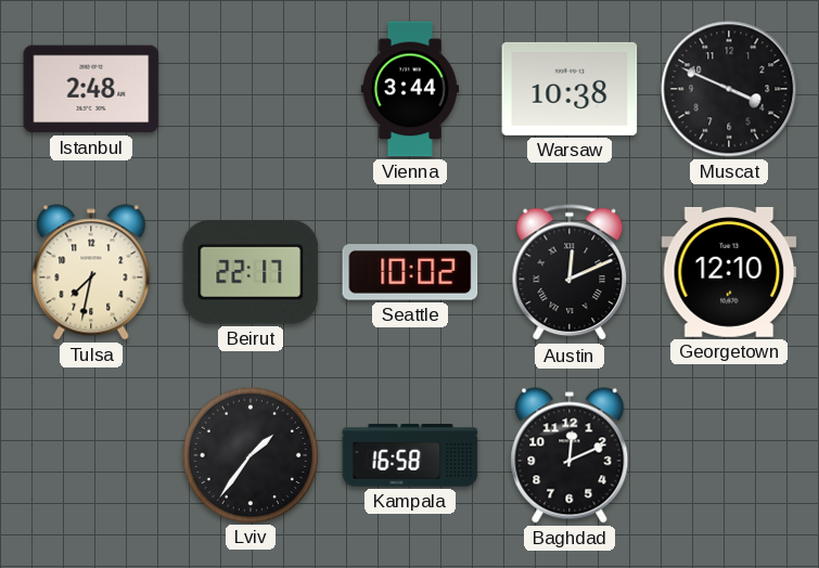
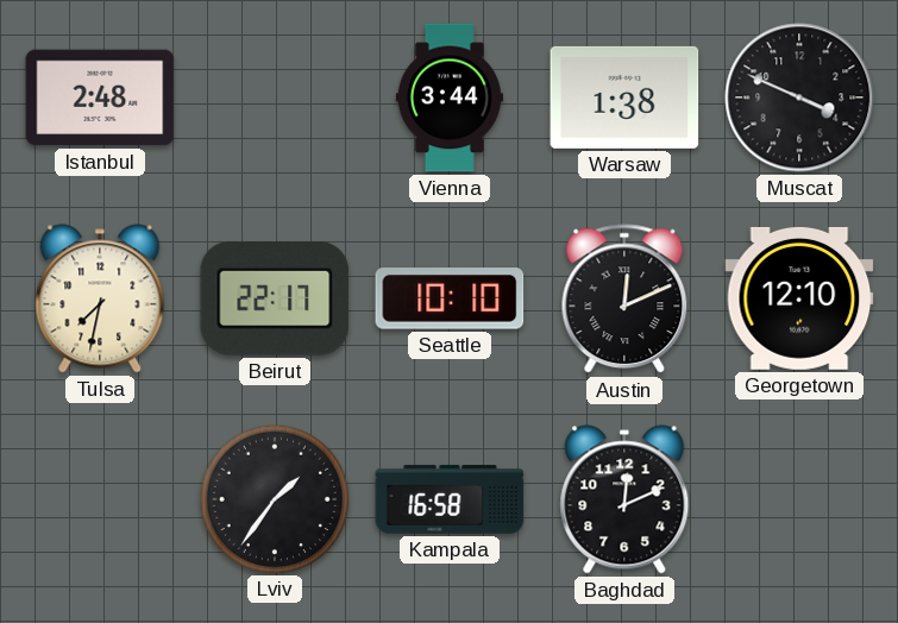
Warsaw: 10:38 -> 1:38 (624, 97)
Seattle: 10:02 -> 10:10 (450, 298)
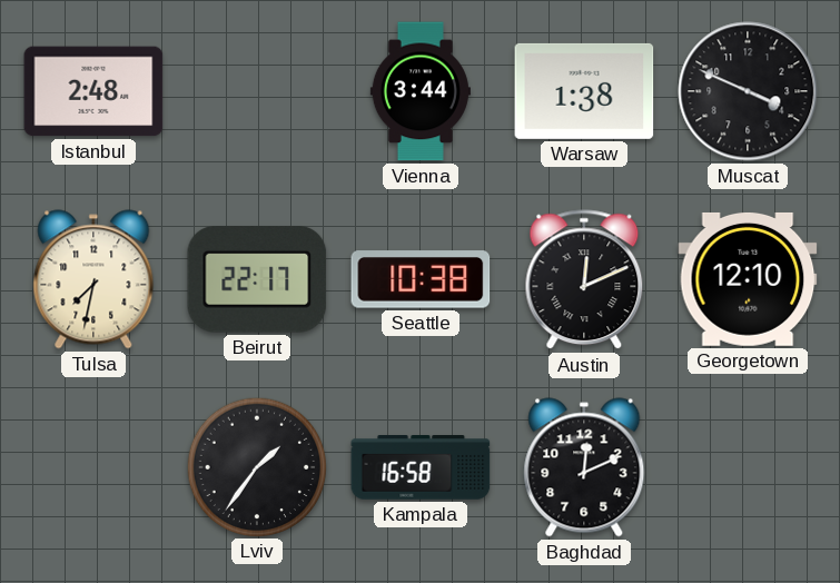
Seattle: 10:10 -> 10:38 (421, 279)
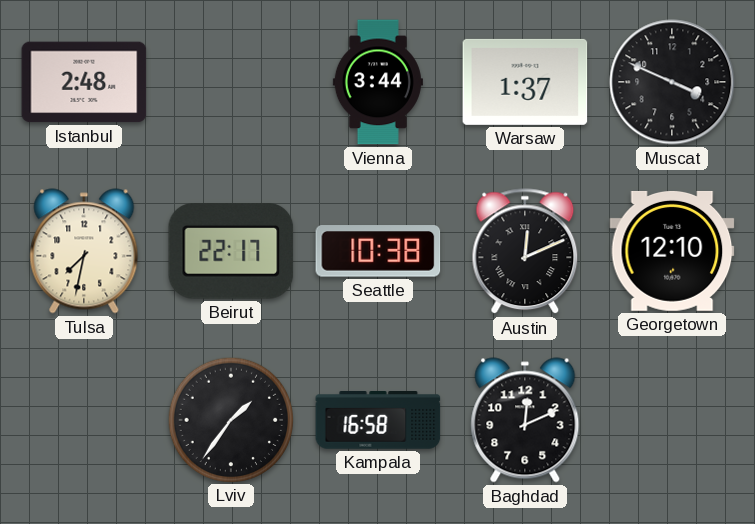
Warsaw: 1:38 -> 1:37 (525, 82)
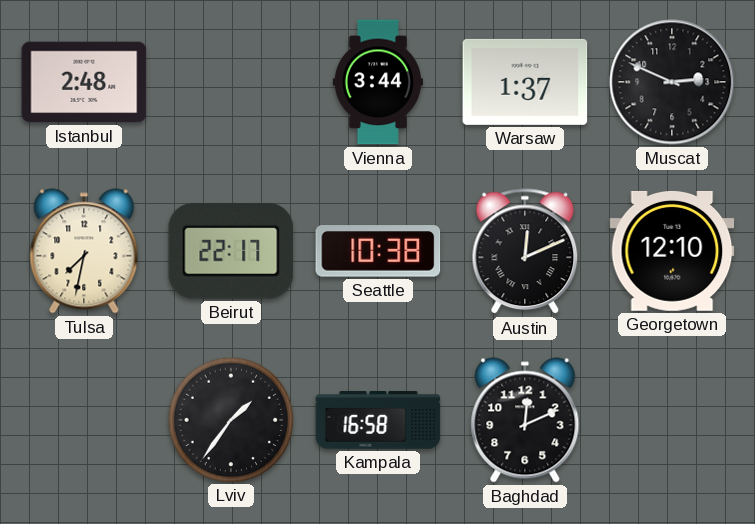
Muscat: 3:49 -> 2:49 (672, 82)
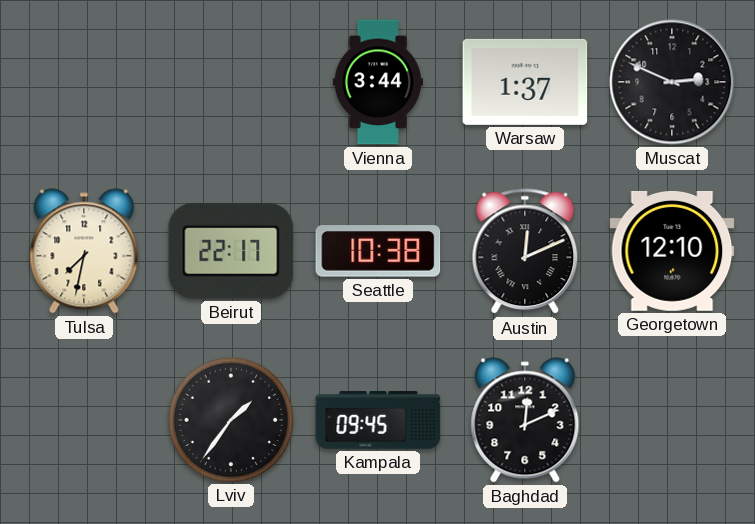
Istanbul: 2:48 -> none (84, 82)
Kampala: 16:58 -> 09:45 (378, 421)
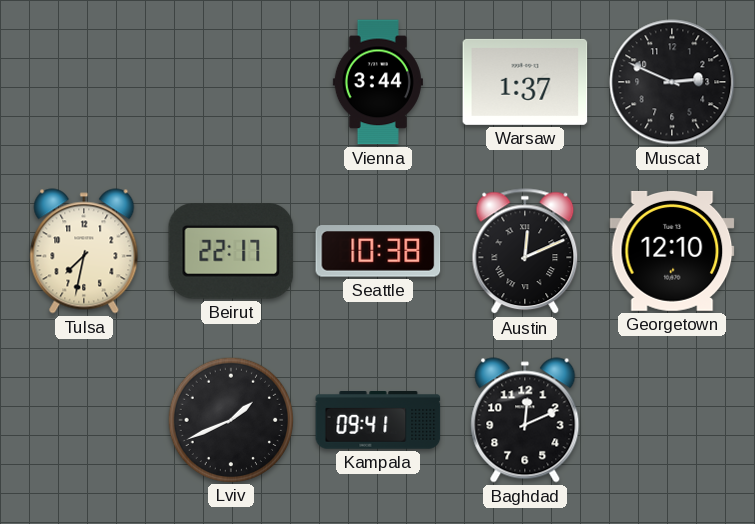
Lviv: 1:36 -> 1:41 (230, 419)
Kampala: 09:45 -> 09:41 (378, 421)
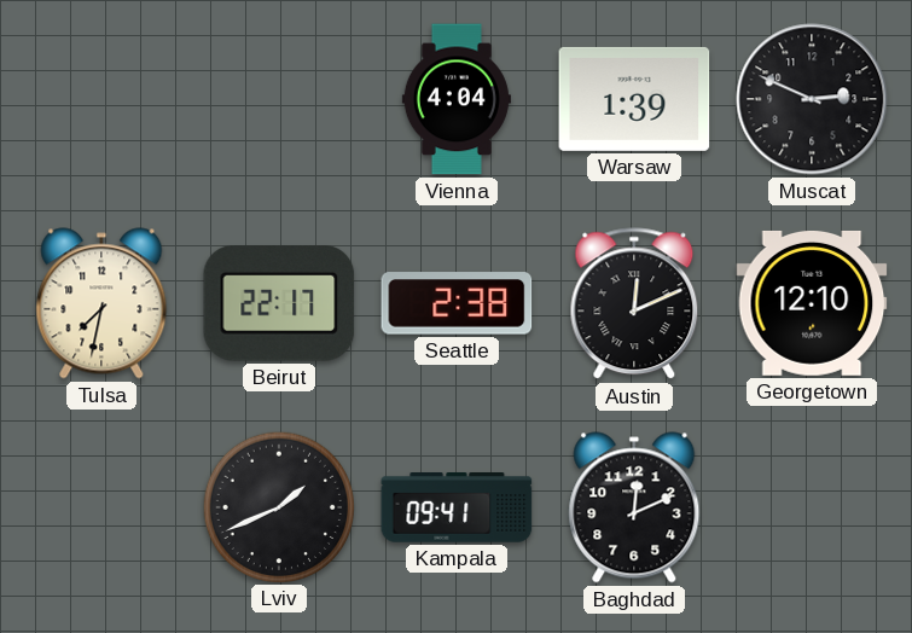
Vienna: 3:44 -> 4:04 (457, 99)
Warsaw: 1:37 -> 1:39 (634, 99)
Seattle: 10:38 -> 2:38 (457, 303)
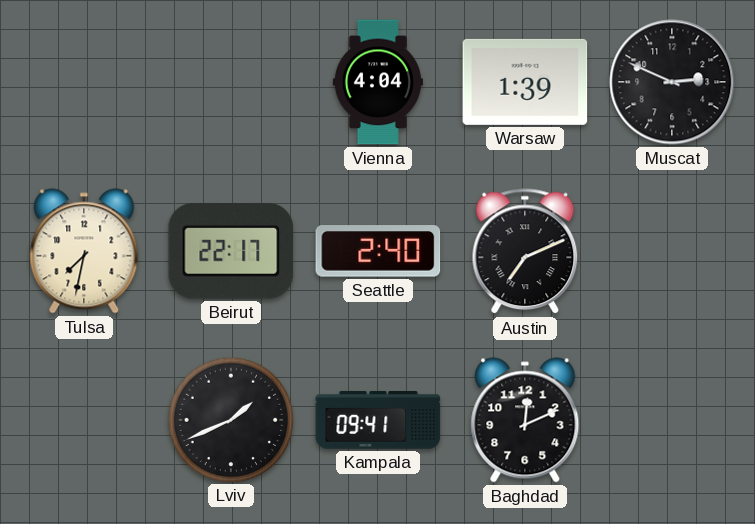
Seattle: 2:38 -> 2:40 (378, 251)
Austin: 12:11 -> 7:11 (525, 252)
Georgetown: 12:10 -> none (812, 303)
